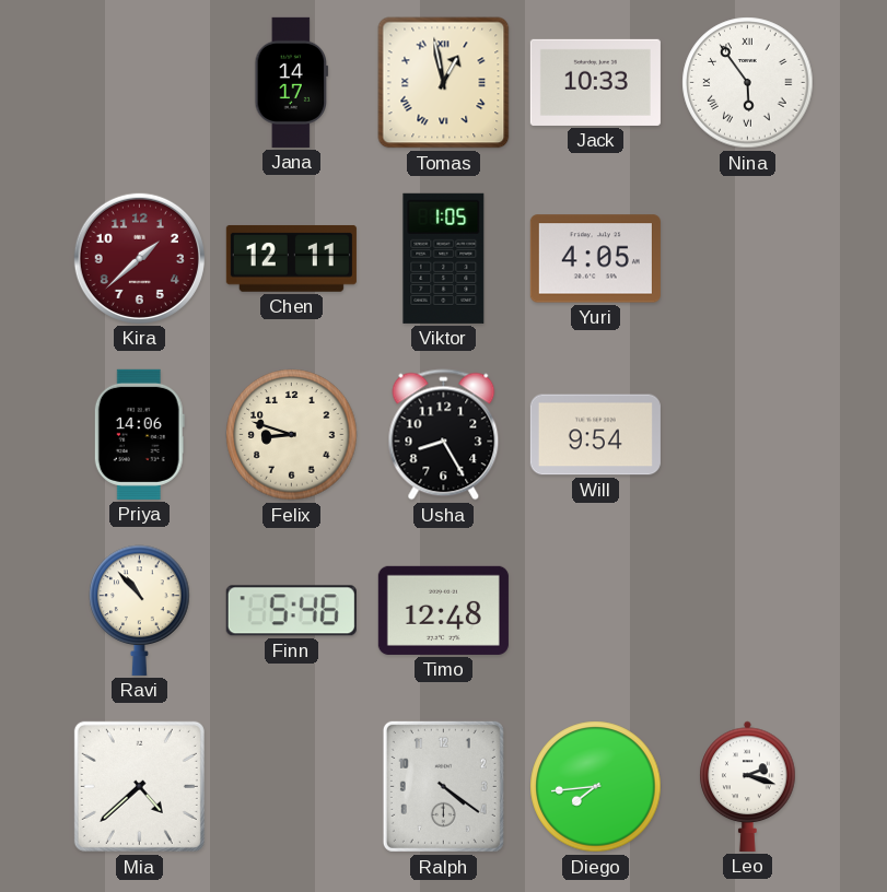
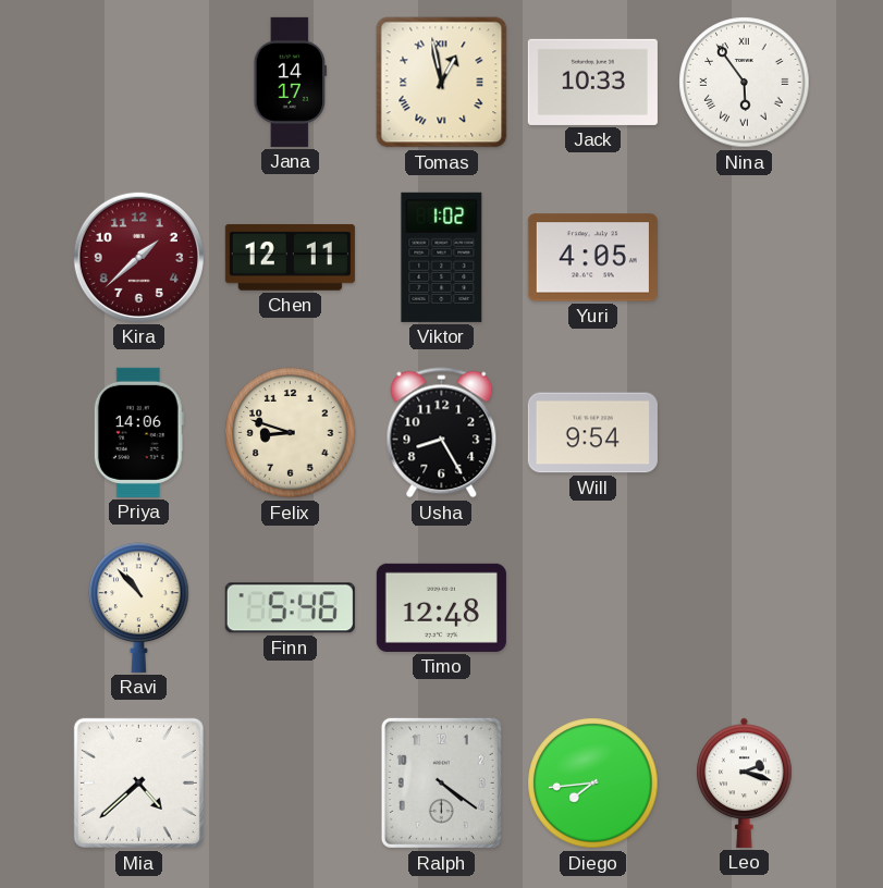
Viktor: 1:05 -> 1:02 (442, 257)
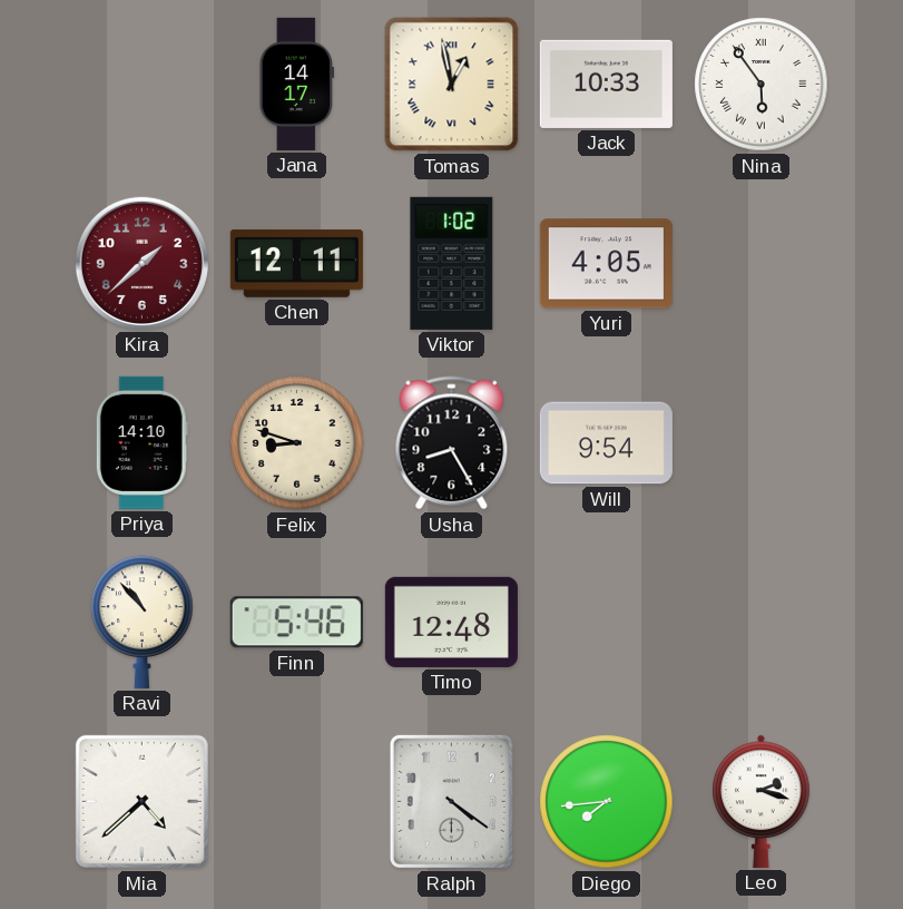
Priya: 14:06 -> 14:10 (141, 442)
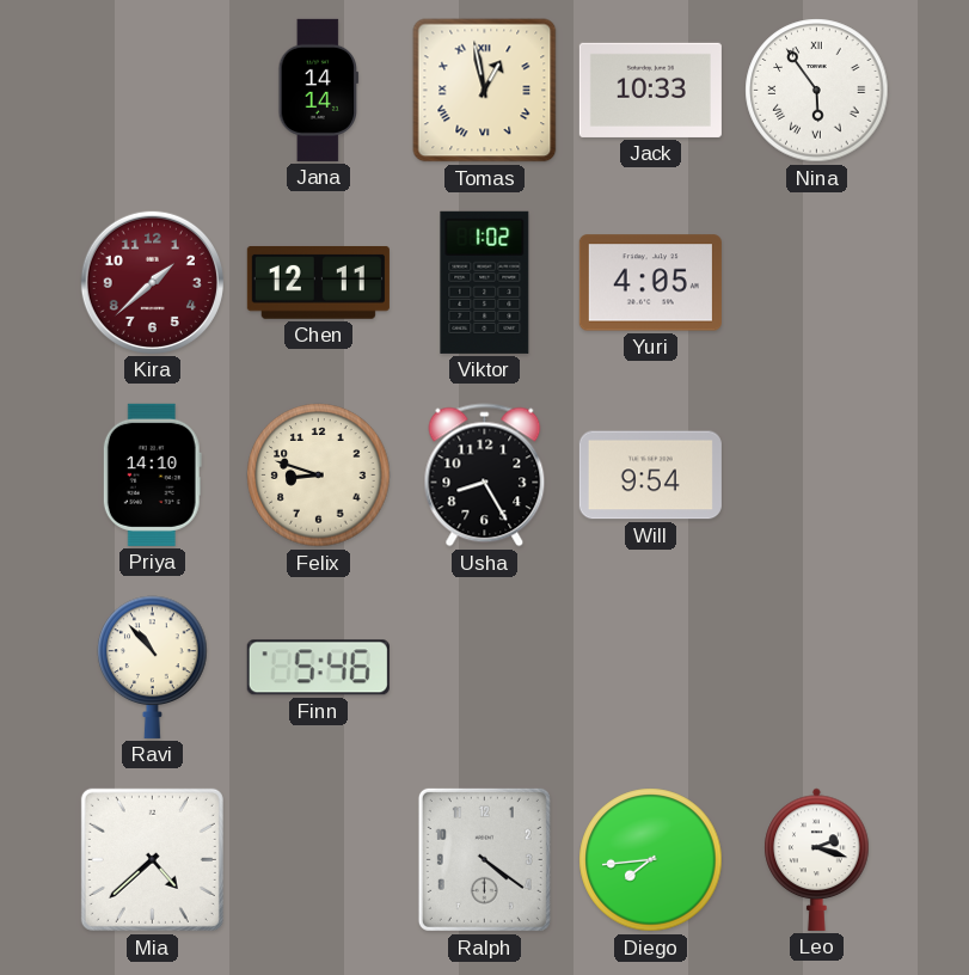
Jana: 14:17 -> 14:14 (319, 90)
Timo: 12:48 -> none (451, 622)
